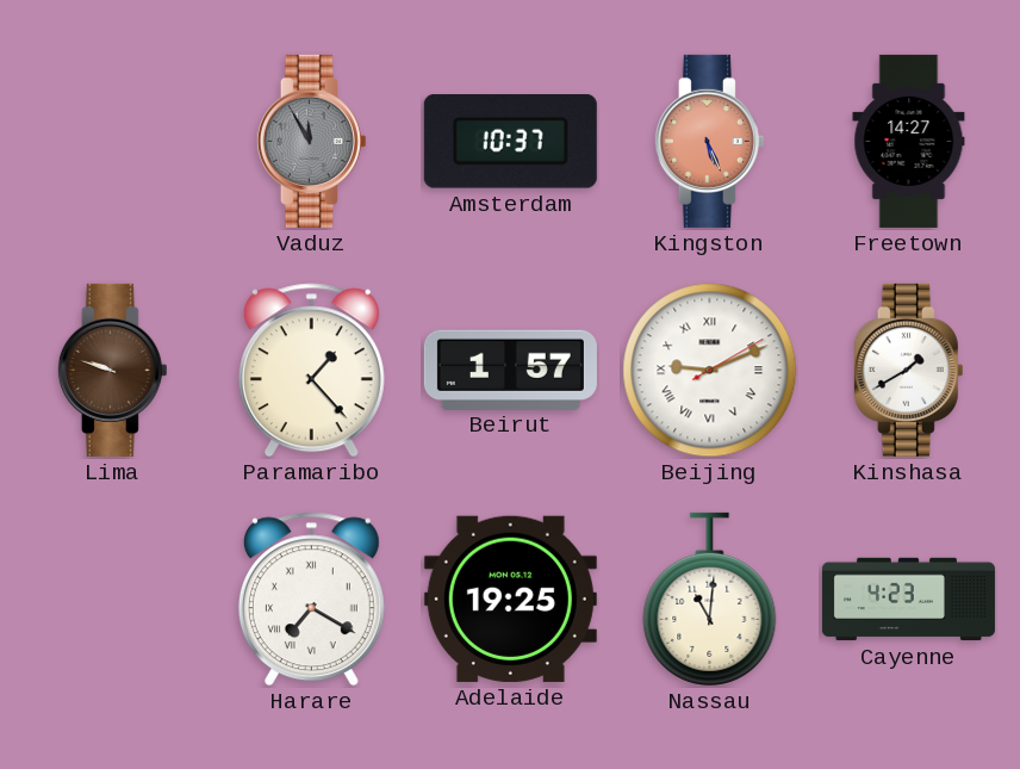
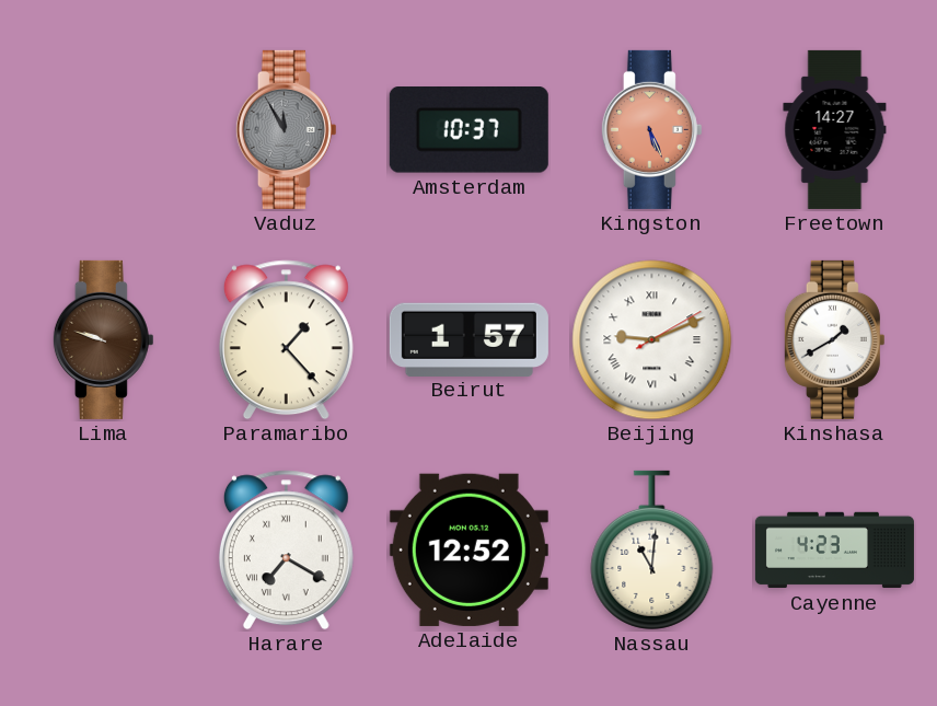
Adelaide: 19:25 -> 12:52 (468, 549)
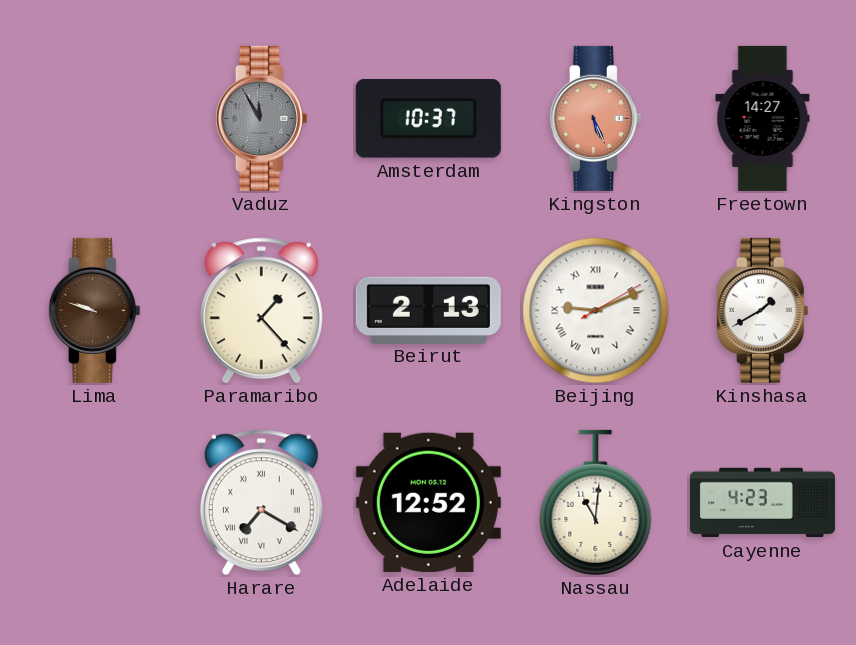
Beirut: 1:57 -> 2:13 (428, 310)
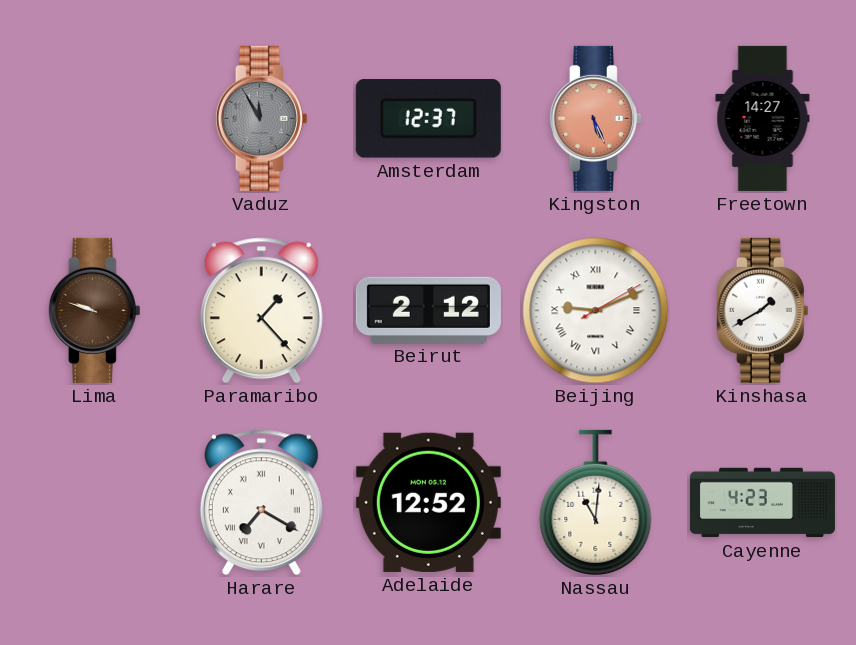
Amsterdam: 10:37 -> 12:37 (428, 119)
Beirut: 2:13 -> 2:12 (428, 310)
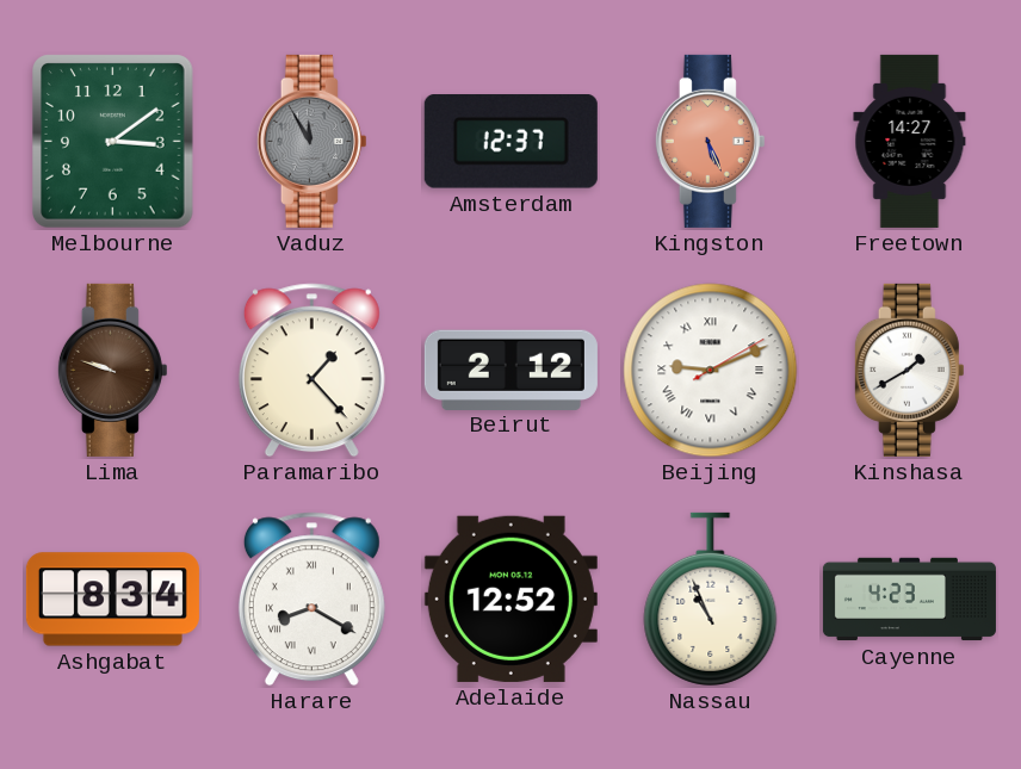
Melbourne: none -> 3:09 (113, 142)
Ashgabat: none -> 8:34 (112, 600)
Harare: 7:20 -> 8:20 (311, 600)
Nassau: 11:01 -> 10:56 (711, 599)
